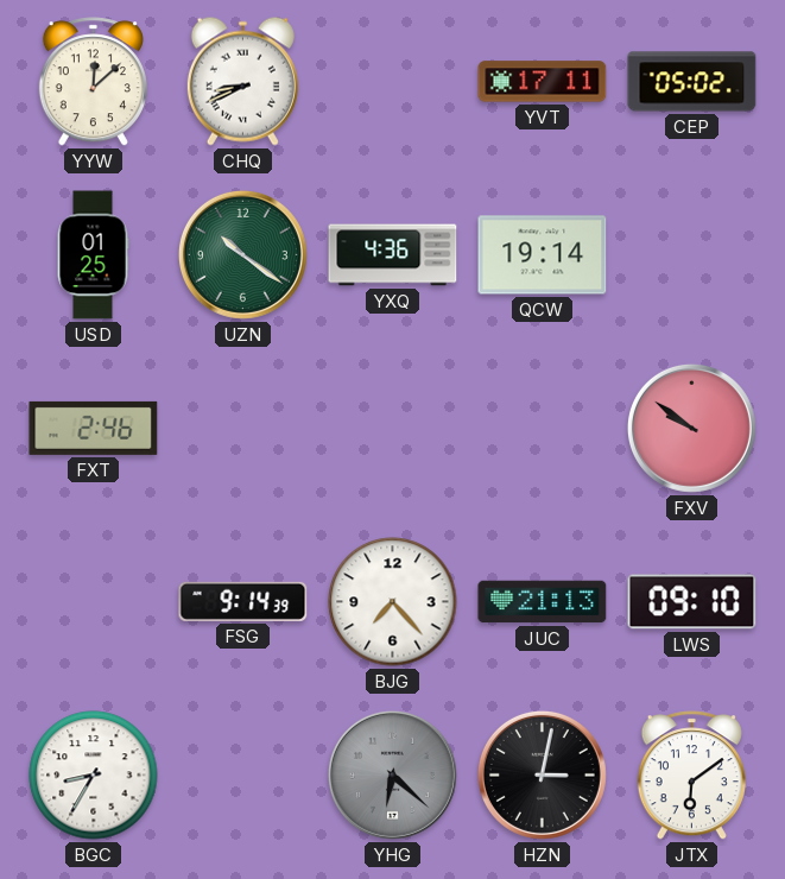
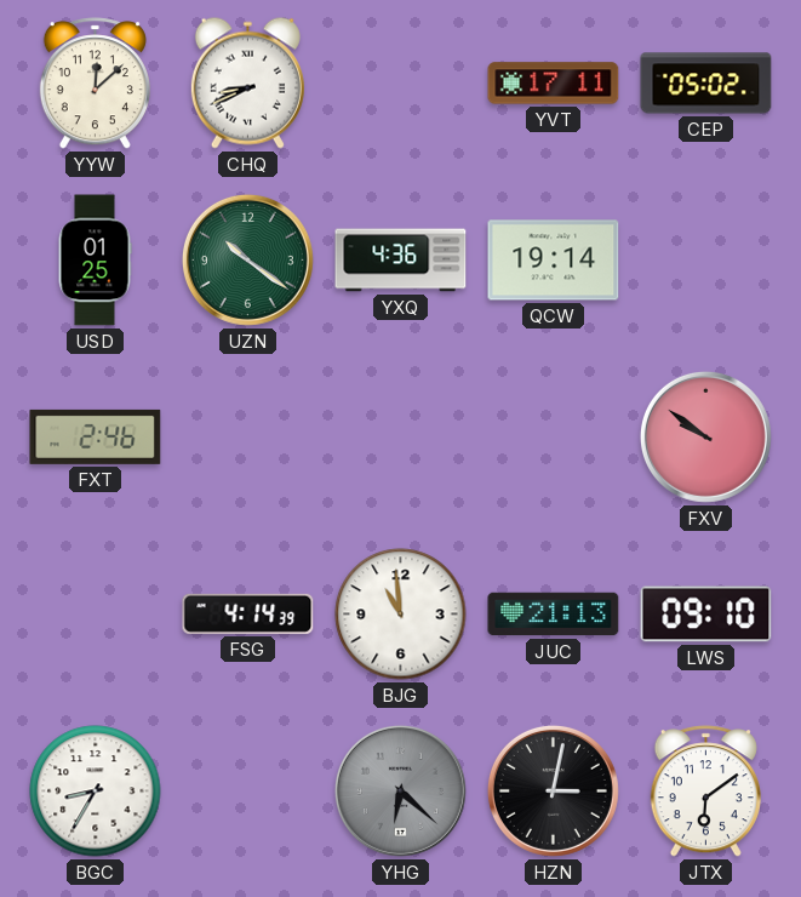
FSG: 9:14 -> 4:14 (248, 613)
BJG: 7:23 -> 10:59 (401, 615)
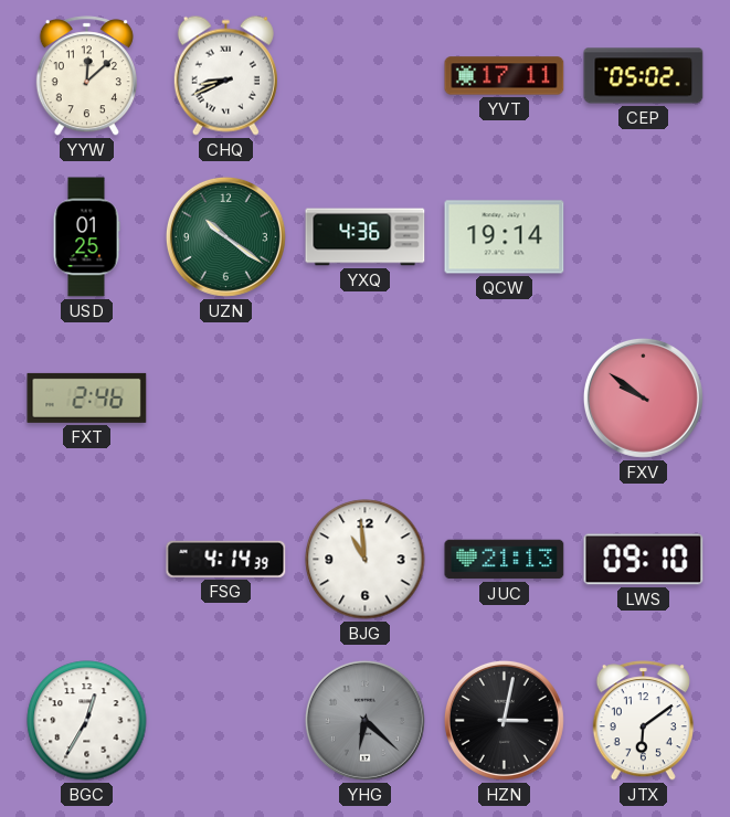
BGC: 8:35 -> 12:35 (87, 721)
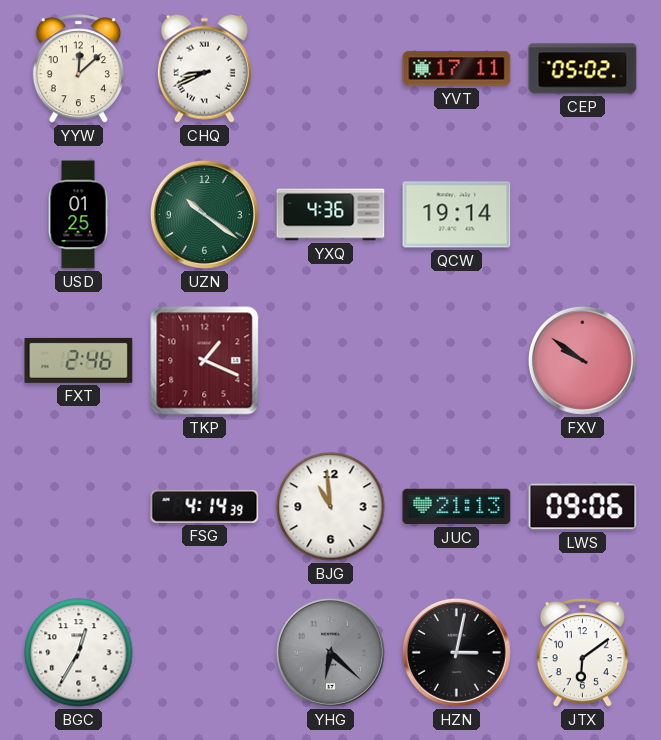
TKP: none -> 1:19 (205, 361)
LWS: 09:10 -> 09:06 (583, 507)
